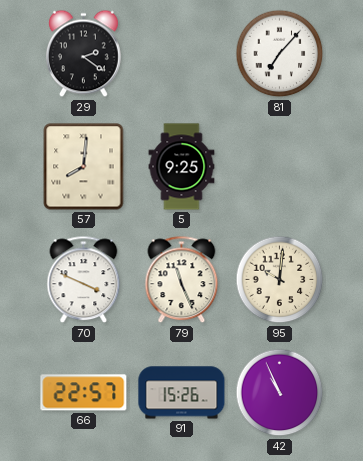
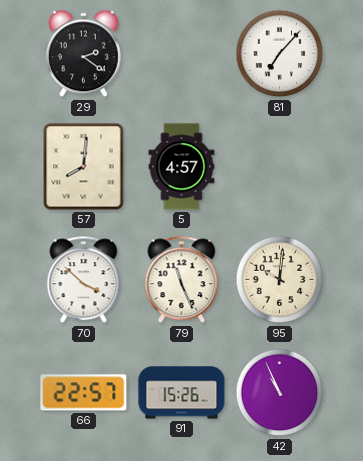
5: 9:25 -> 4:57 (182, 167)
70: 3:49 -> 3:52 (84, 280)
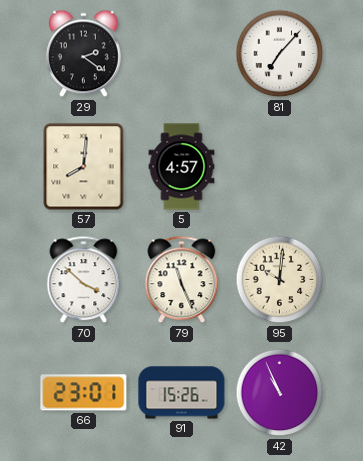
66: 22:57 -> 23:01 (84, 393)
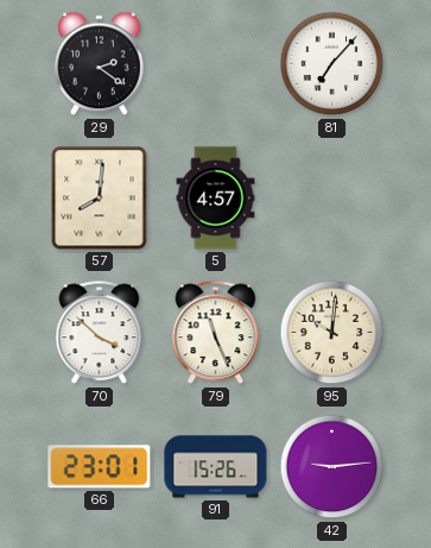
42: 10:56 -> 9:14 (332, 467)
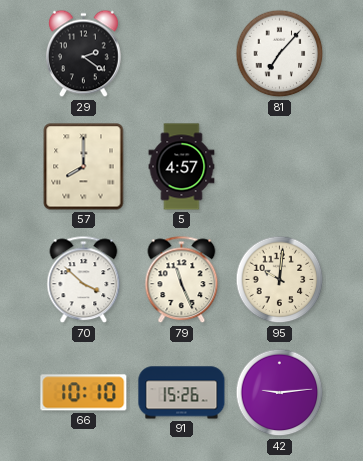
57: 8:01 -> 8:00 (84, 167)
66: 23:01 -> 10:10 (84, 393)
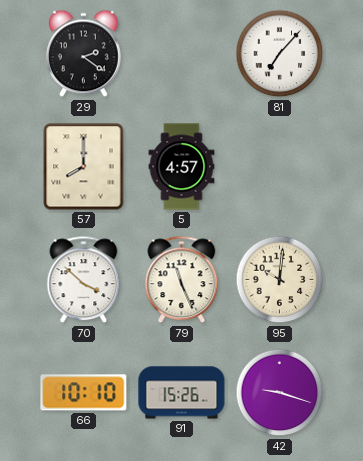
42: 9:14 -> 9:18 (280, 393)
